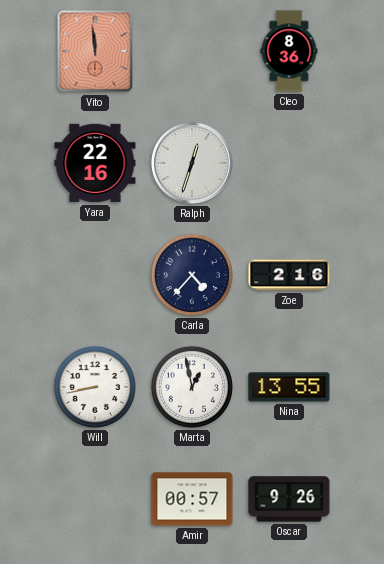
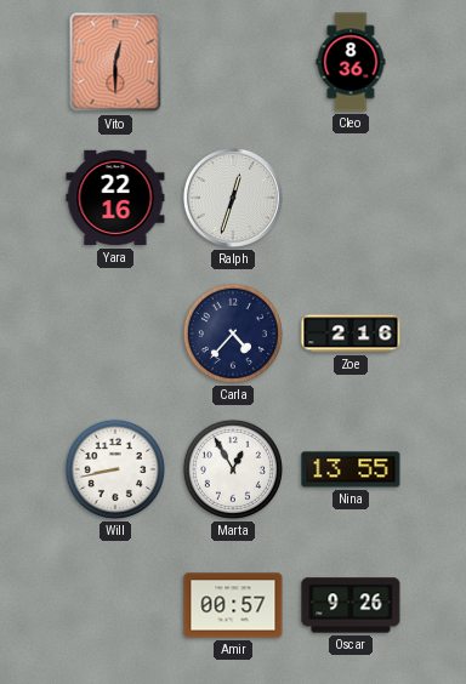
Vito: 11:59 -> 12:30 (115, 62)
Marta: 12:58 -> 12:55 (233, 469)
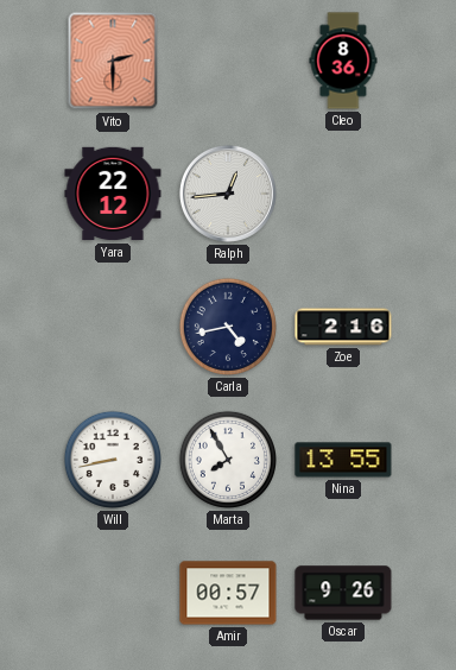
Vito: 12:30 -> 2:30 (113, 61)
Yara: 22:16 -> 22:12 (113, 194)
Ralph: 12:33 -> 12:44 (228, 194)
Carla: 4:37 -> 4:43 (228, 327)
Marta: 12:55 -> 7:55 (228, 460)
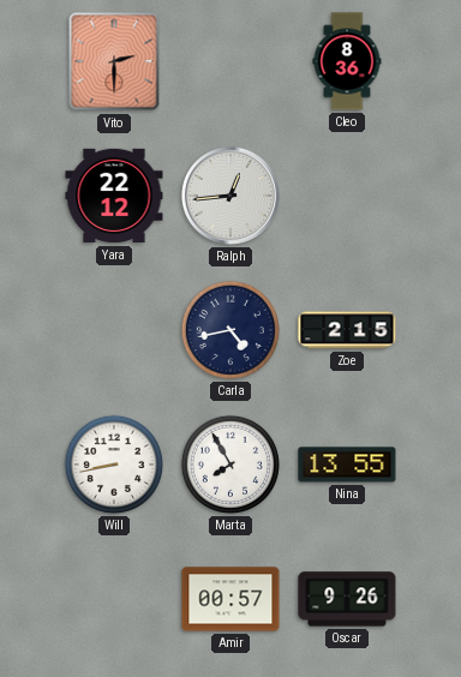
Zoe: 2:16 -> 2:15 (347, 330)
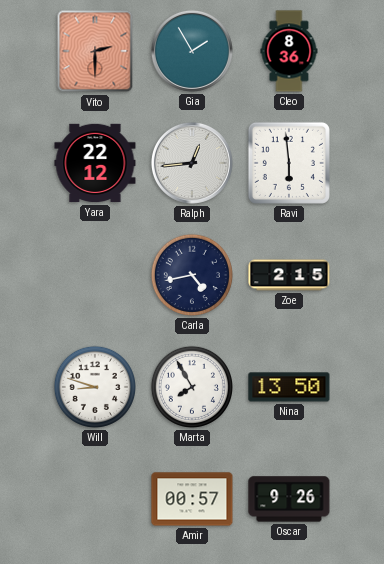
Gia: none -> 1:55 (192, 51)
Ravi: none -> 5:59 (289, 163)
Will: 8:43 -> 8:48 (95, 387)
Nina: 13:55 -> 13:50 (289, 387)
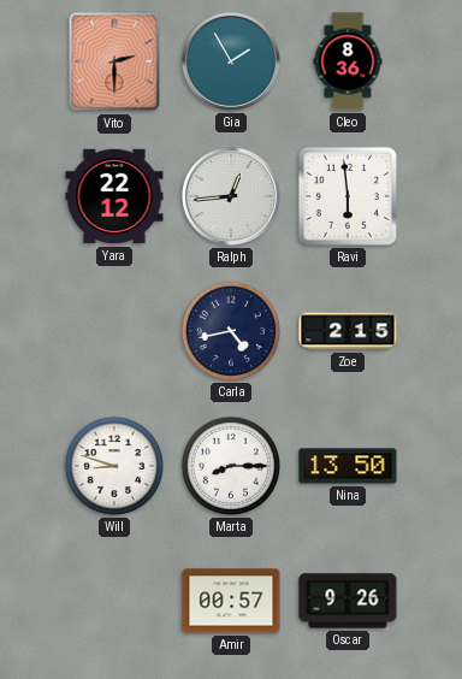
Marta: 7:55 -> 8:15 (231, 466)
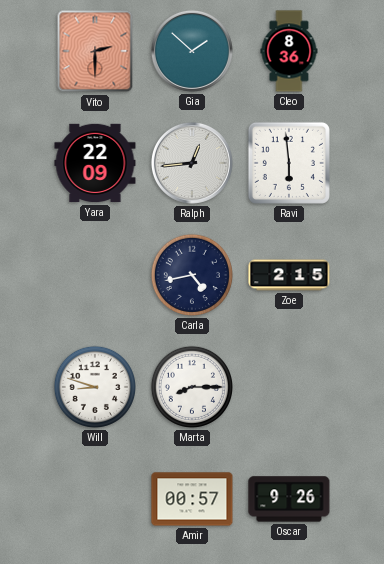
Gia: 1:55 -> 1:52 (192, 51)
Yara: 22:12 -> 22:09 (95, 163)
Nina: 13:50 -> none (348, 466)
